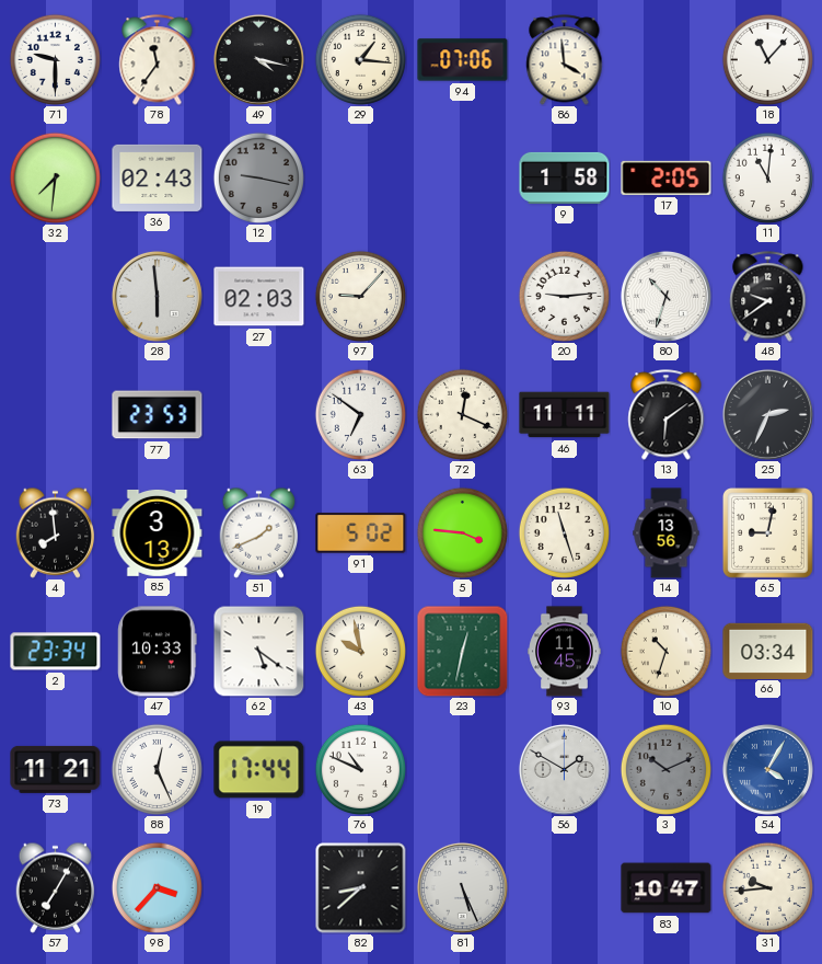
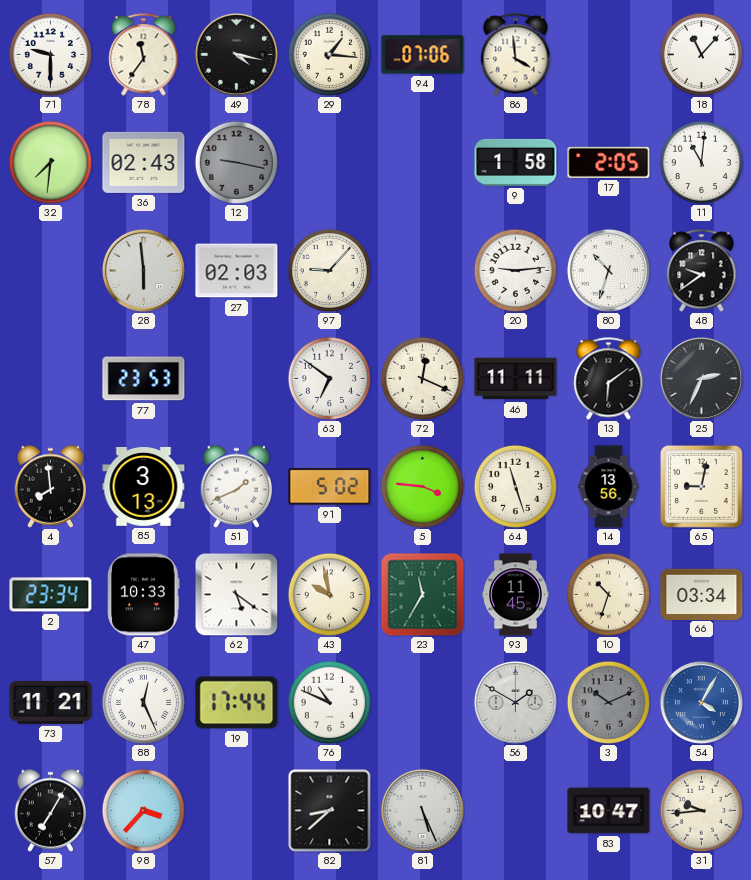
23: 12:32 -> 11:35 (422, 594)
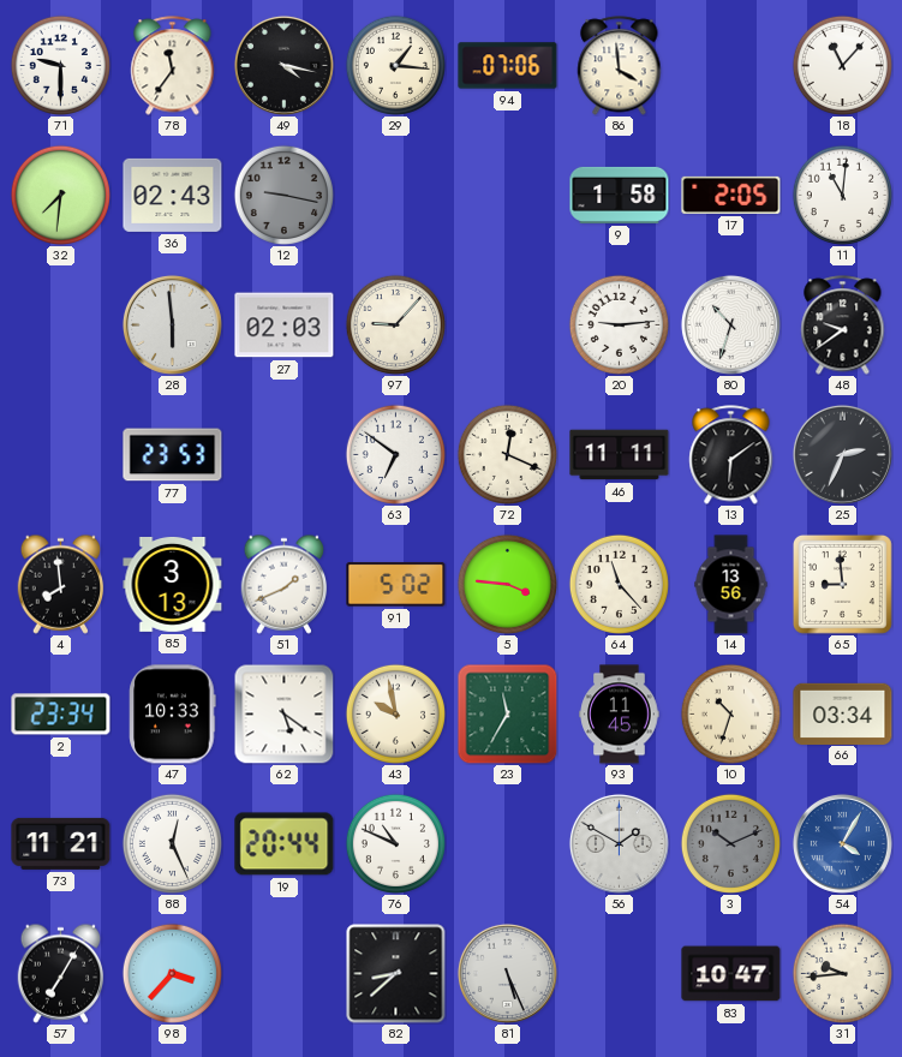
64: 11:27 -> 11:23 (619, 584)
65: 9:02 -> 8:59 (842, 584)
19: 17:44 -> 20:44 (285, 844)
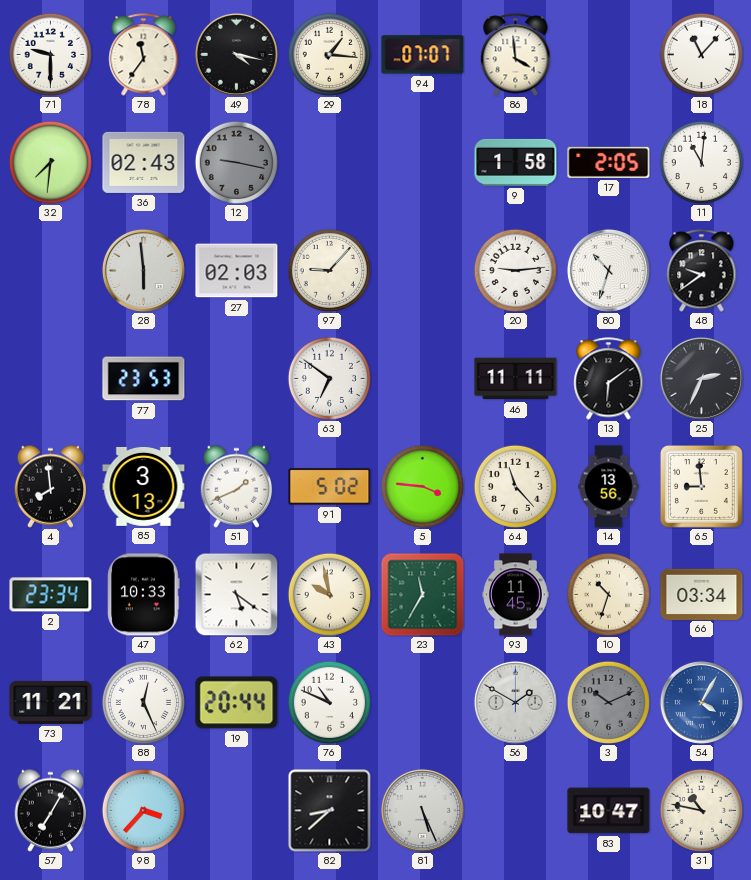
94: 07:06 -> 07:07 (423, 55)
72: 12:19 -> none (507, 454)
31: 9:44 -> 10:47 (701, 810)
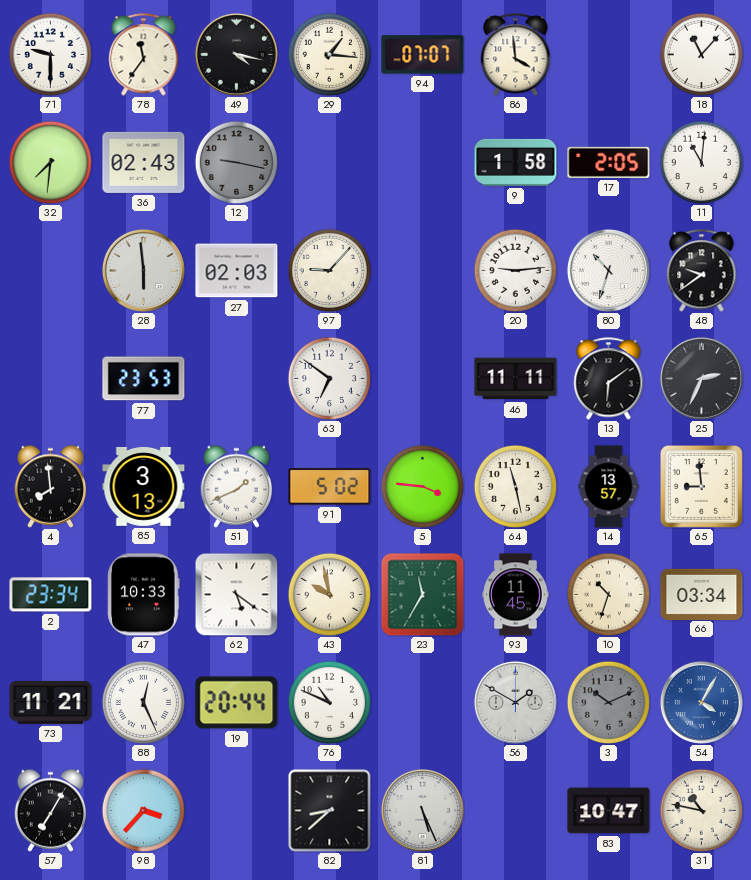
64: 11:23 -> 11:28 (515, 486)
14: 13:56 -> 13:57 (609, 487)
